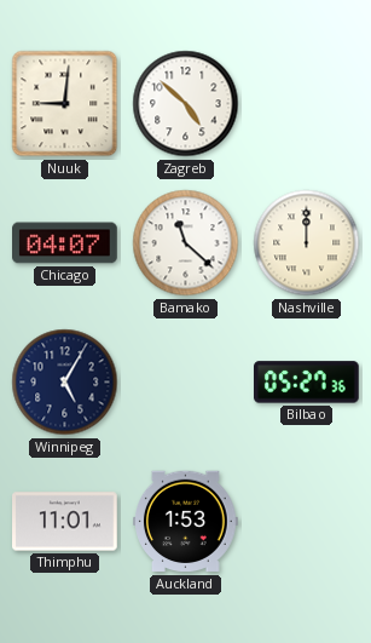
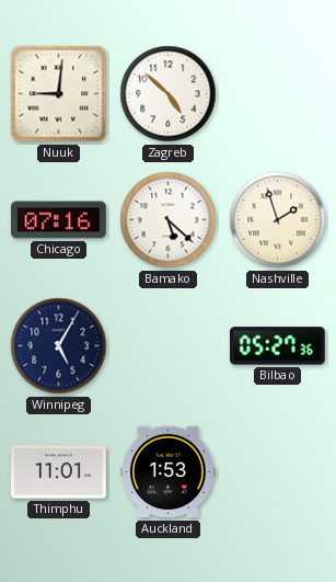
Chicago: 04:07 -> 07:16 (59, 220)
Bamako: 11:22 -> 5:22 (169, 220)
Nashville: 12:00 -> 1:57 (278, 220)
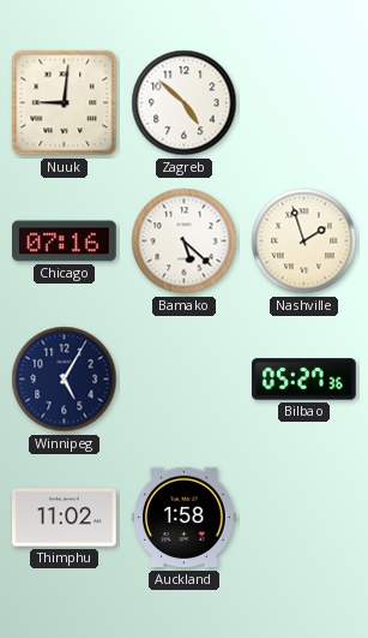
Thimphu: 11:01 -> 11:02 (65, 518)
Auckland: 1:53 -> 1:58 (185, 518)
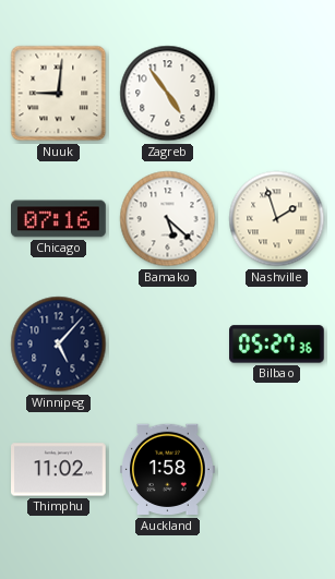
Zagreb: 4:52 -> 4:54 (168, 94)
Winnipeg: 5:05 -> 5:07 (59, 345)
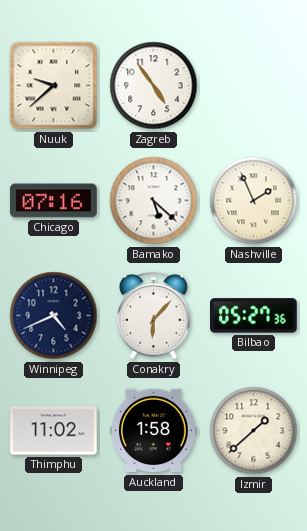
Nuuk: 9:01 -> 9:38 (54, 86)
Nashville: 1:57 -> 1:56 (254, 201)
Winnipeg: 5:07 -> 4:41 (54, 316)
Conakry: none -> 6:07 (154, 316)
Izmir: none -> 1:38 (254, 431)
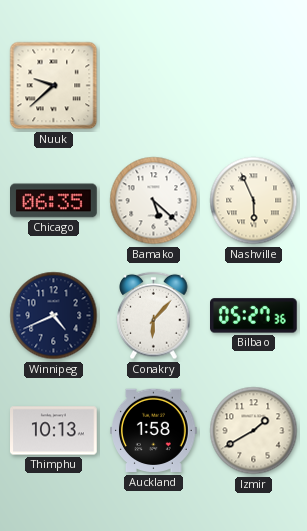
Zagreb: 4:54 -> none (154, 86)
Chicago: 07:16 -> 06:35 (54, 201)
Nashville: 1:56 -> 5:56 (254, 201)
Thimphu: 11:02 -> 10:13 (54, 431)
Izmir: 1:38 -> 1:40 (254, 431)
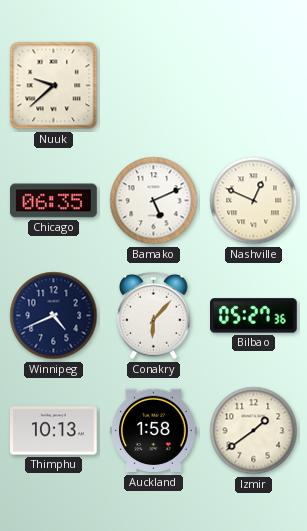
Bamako: 5:22 -> 5:11 (154, 201)
Nashville: 5:56 -> 12:49 (254, 201)
Izmir: 1:40 -> 1:39 (254, 431)
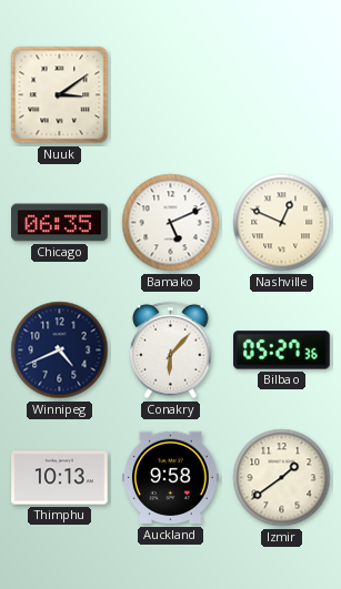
Nuuk: 9:38 -> 3:09 (60, 95)
Auckland: 1:58 -> 9:58 (171, 478)
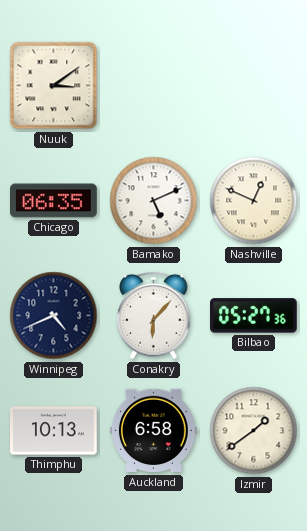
Auckland: 9:58 -> 6:58 (154, 431)
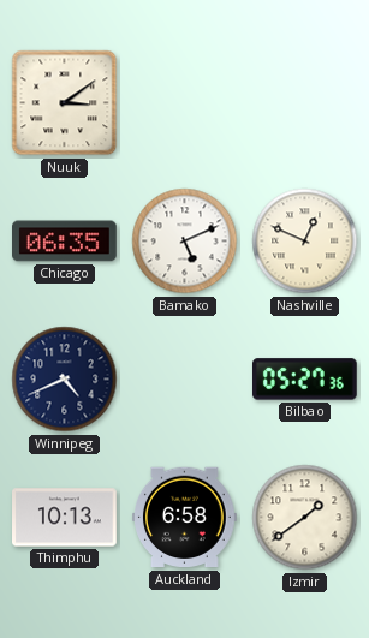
Conakry: 6:07 -> none (154, 316)
